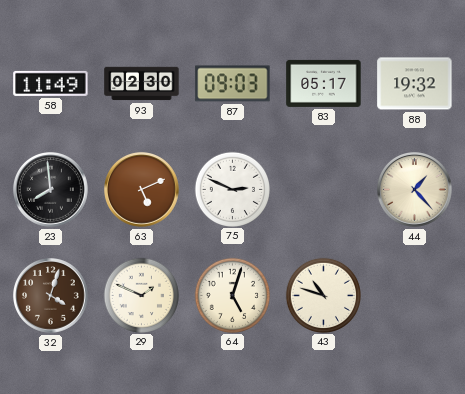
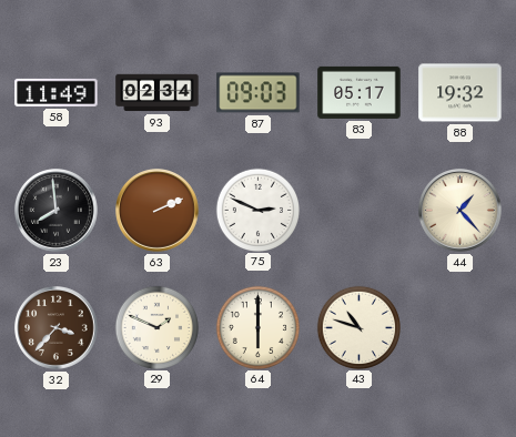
93: 02:30 -> 02:34 (158, 93)
63: 5:11 -> 2:11 (158, 211)
32: 4:03 -> 3:37 (57, 328)
64: 5:03 -> 6:00 (257, 327)
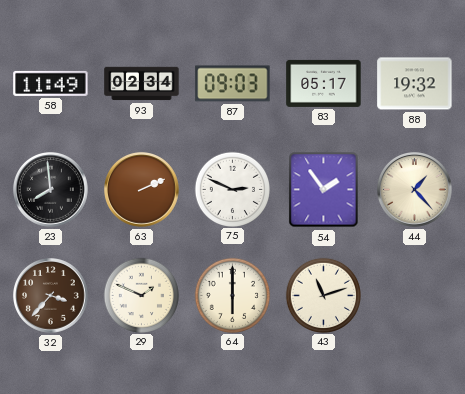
54: none -> 1:54 (324, 190)
43: 10:48 -> 11:12 (323, 295)
